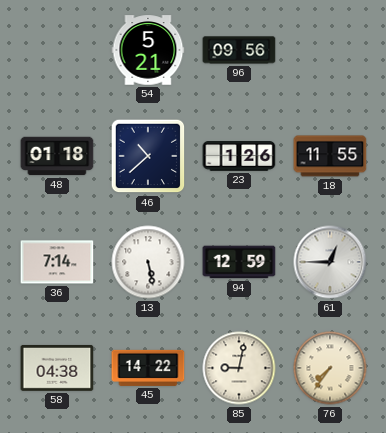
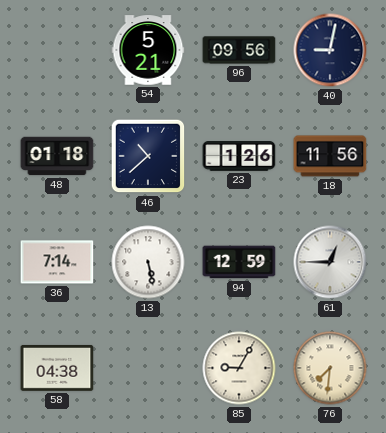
40: none -> 9:02 (330, 50)
18: 11:55 -> 11:56 (330, 156)
45: 14:22 -> none (148, 368)
85: 9:02 -> 9:05 (239, 368)
76: 7:36 -> 7:31 (330, 368)
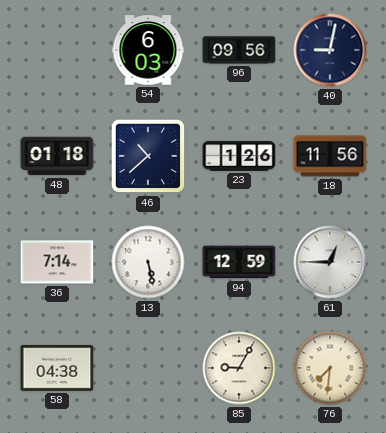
54: 5:21 -> 6:03 (148, 50)
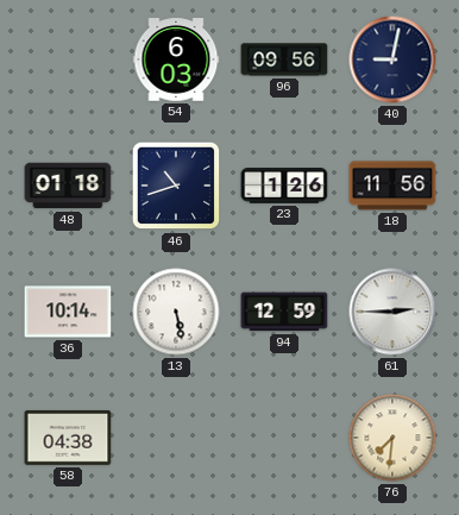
46: 10:38 -> 10:42 (176, 186)
36: 7:14 -> 10:14 (68, 312)
61: 12:45 -> 2:45 (392, 312)
85: 9:05 -> none (239, 368)
